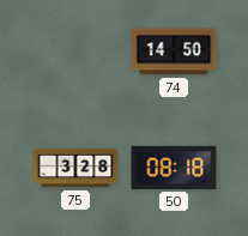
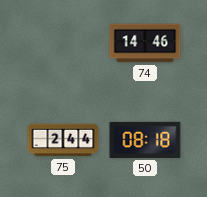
74: 14:50 -> 14:46 (145, 43)
75: 3:28 -> 2:44 (63, 140)
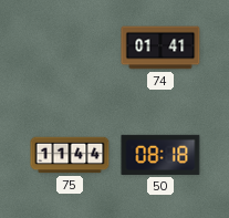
74: 14:46 -> 01:41 (160, 48)
75: 2:44 -> 11:44 (70, 155)
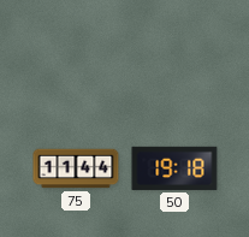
74: 01:41 -> none (160, 48)
50: 08:18 -> 19:18 (174, 168)
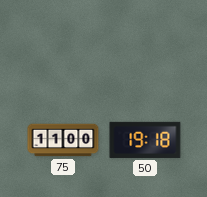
75: 11:44 -> 11:00 (63, 140)
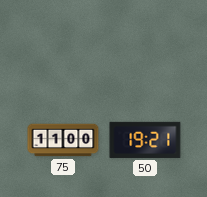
50: 19:18 -> 19:21 (145, 140)
